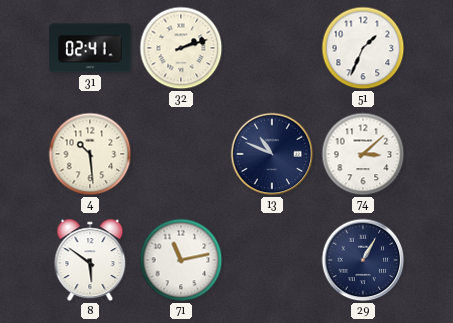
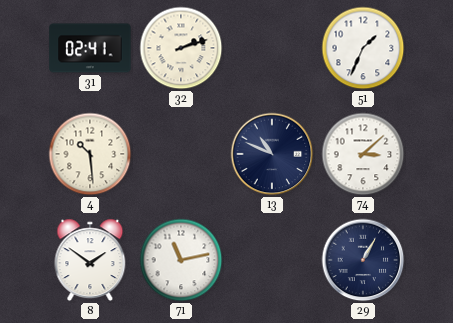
8: 5:51 -> 1:51 (90, 260)
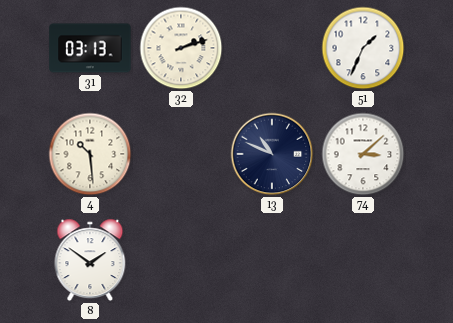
31: 02:41 -> 03:13 (90, 48)
71: 11:13 -> none (181, 260)
29: 1:05 -> none (363, 260)
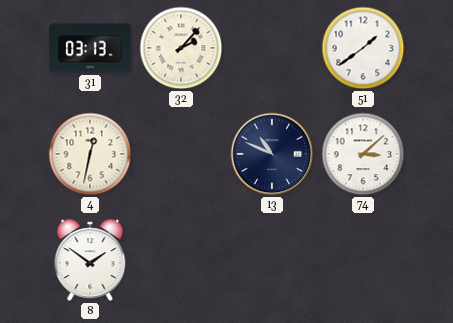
32: 2:12 -> 2:07 (181, 48)
51: 1:34 -> 1:39 (363, 48)
4: 10:29 -> 12:32 (90, 154)
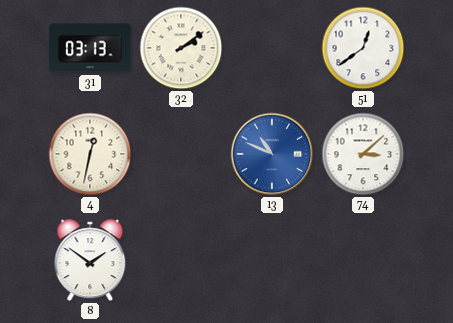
32: 2:07 -> 2:09 (181, 48)
51: 1:39 -> 12:39 (363, 48)
13 dial: navy -> blue (272, 154)
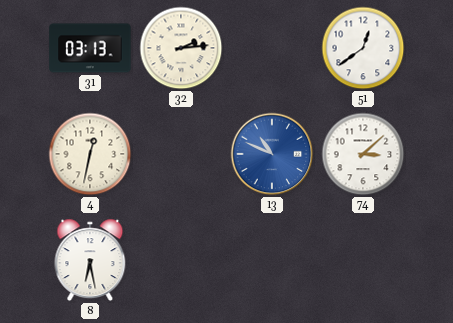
32: 2:09 -> 2:14 (181, 48)
8: 1:51 -> 6:28 (90, 260)
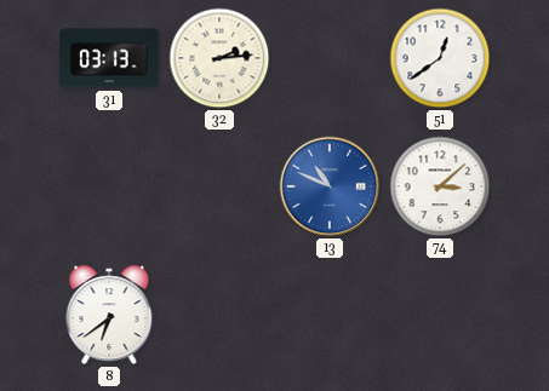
4: 12:32 -> none (90, 154)
8: 6:28 -> 6:39 (109, 315)
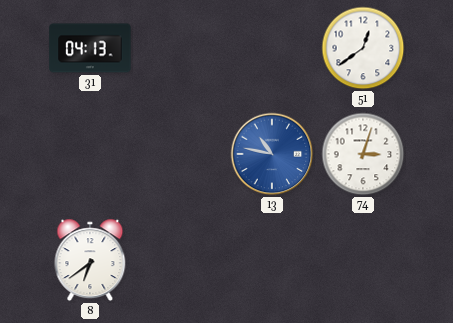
31: 03:13 -> 04:13 (90, 48)
32: 2:14 -> none (219, 58)
13: 10:49 -> 10:47 (272, 154)
74: 3:08 -> 3:03 (363, 154)
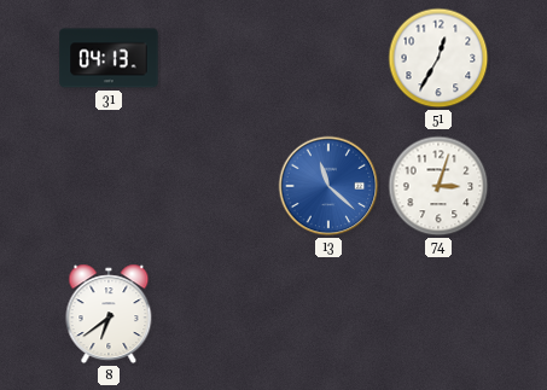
51: 12:39 -> 12:35 (438, 58)
13: 10:47 -> 11:22 (328, 186)
